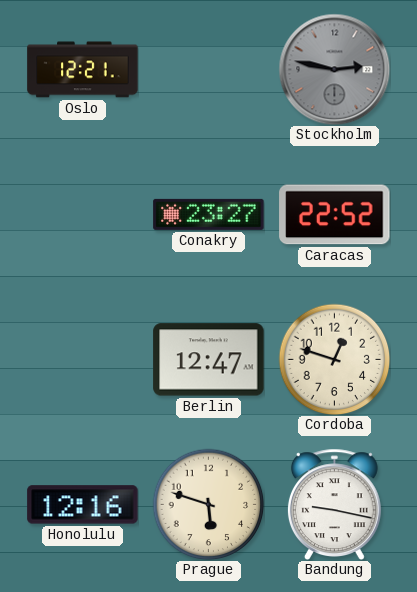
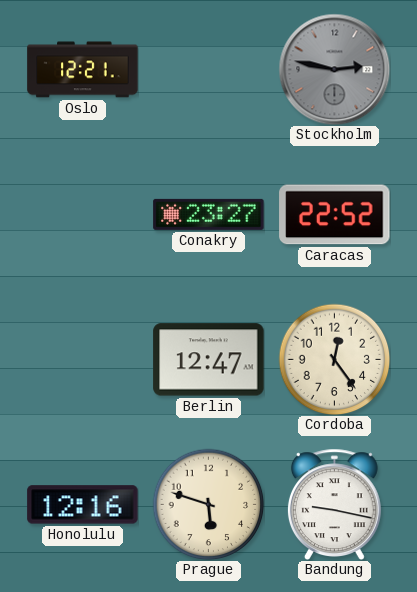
Cordoba: 12:48 -> 12:24 (334, 359)
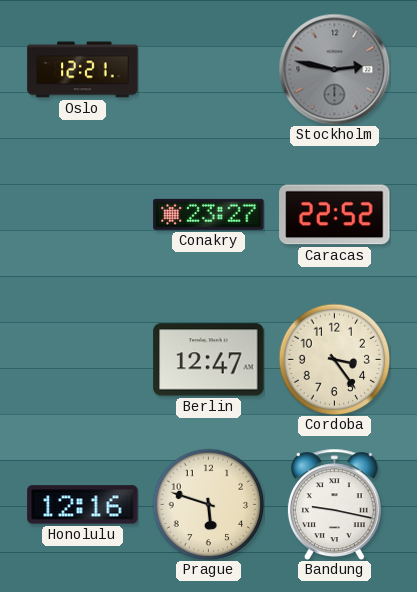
Cordoba: 12:24 -> 3:24 (334, 359)
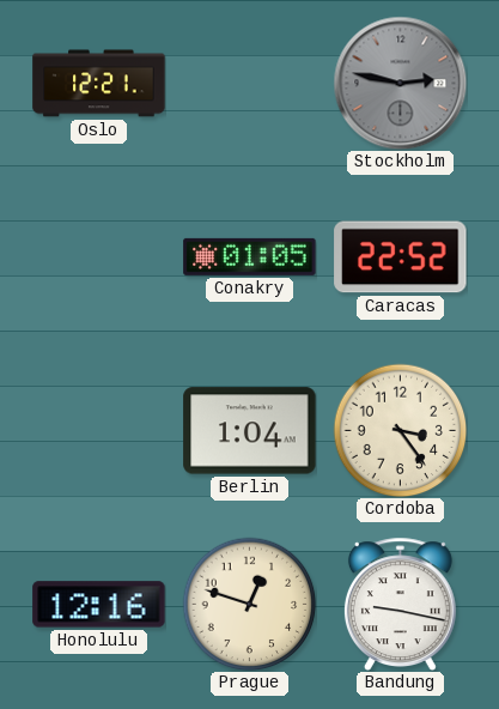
Conakry: 23:27 -> 01:05 (250, 256)
Berlin: 12:47 -> 1:04 (250, 431)
Prague: 5:48 -> 12:48 (249, 604)
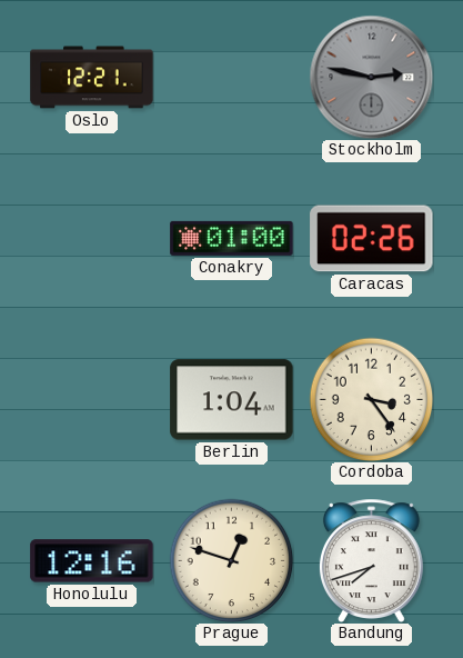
Conakry: 01:05 -> 01:00 (232, 238)
Caracas: 22:52 -> 02:26 (372, 239)
Bandung: 9:17 -> 7:42 (371, 560)
